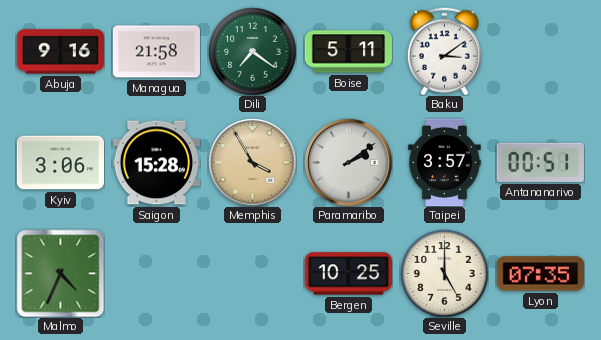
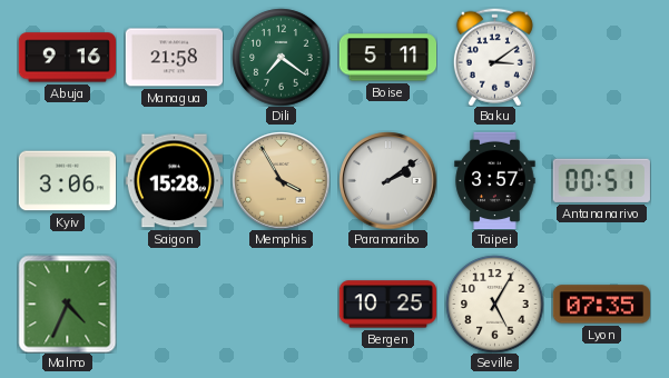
Seville: 5:00 -> 5:05 (494, 304)
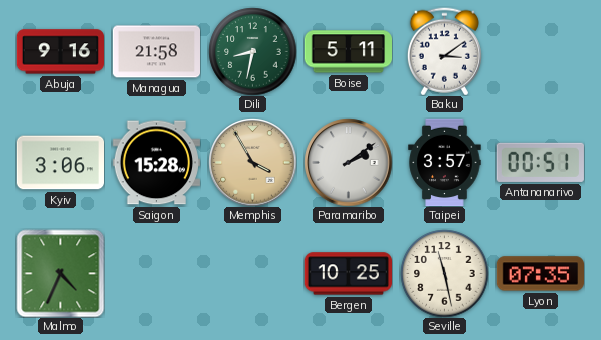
Dili: 7:21 -> 8:32 (252, 51)
Seville: 5:05 -> 11:28 (444, 273)
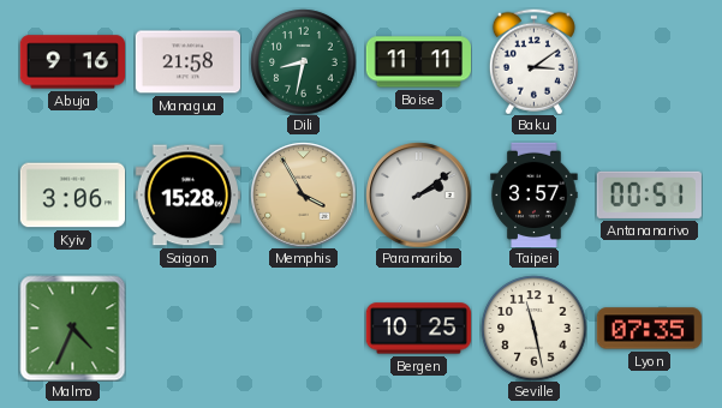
Boise: 5:11 -> 11:11 (418, 62)
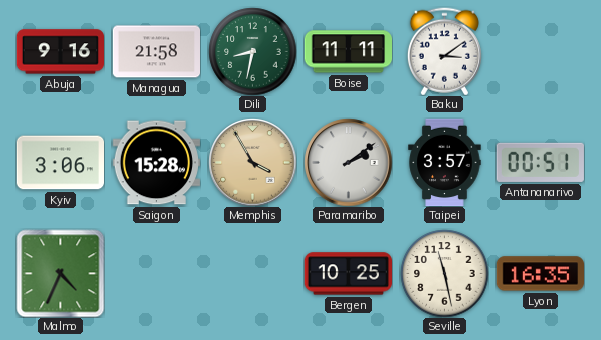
Lyon: 07:35 -> 16:35 (540, 274)
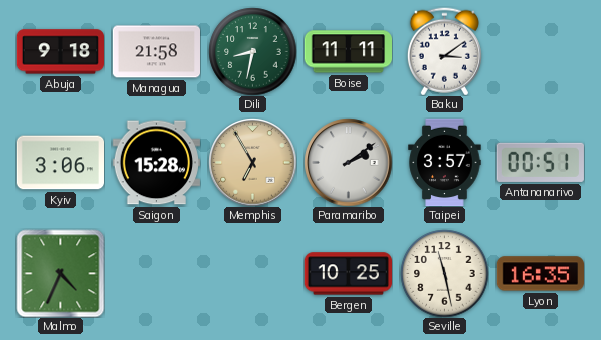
Abuja: 9:16 -> 9:18 (60, 52)
Memphis: 3:55 -> 6:55 (252, 162)
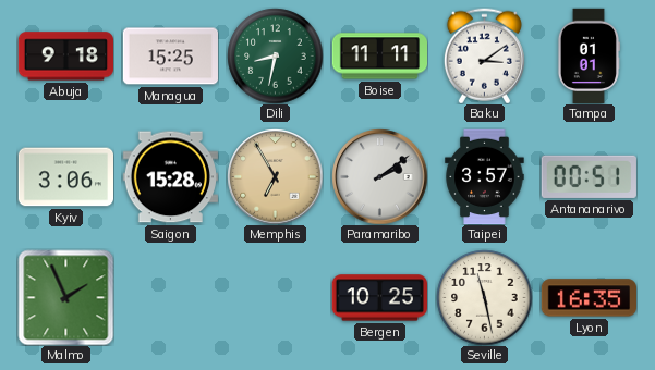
Managua: 21:58 -> 15:25 (170, 57)
Tampa: none -> 01:01 (587, 55)
Malmo: 4:34 -> 1:56 (65, 297)
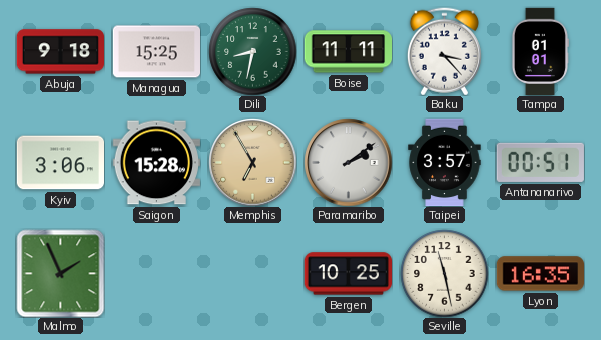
Baku: 3:09 -> 3:23 (444, 51)
